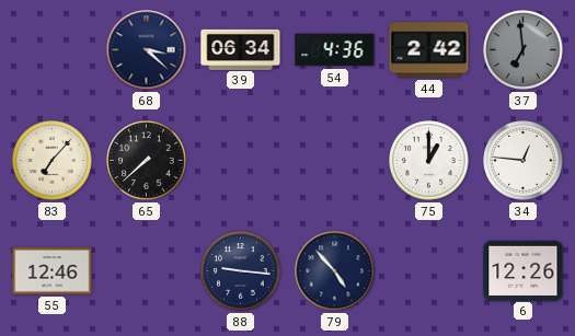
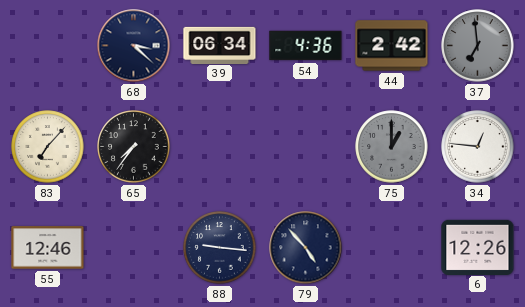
65: 7:38 -> 7:36 (134, 147)
75 dial: white -> grey (392, 147)
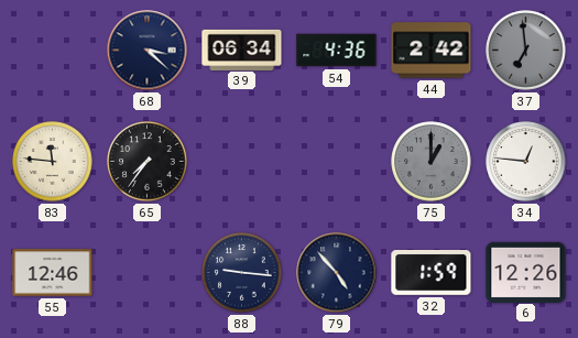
83: 7:07 -> 11:46 (53, 162)
32: none -> 1:59 (432, 273)
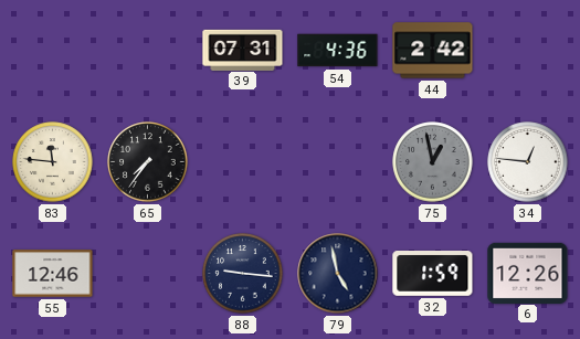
68: 3:22 -> none (148, 51)
39: 06:34 -> 07:31 (243, 50)
37: 6:59 -> none (526, 51)
75: 1:00 -> 12:58 (433, 162)
79: 4:53 -> 4:58 (338, 274)
